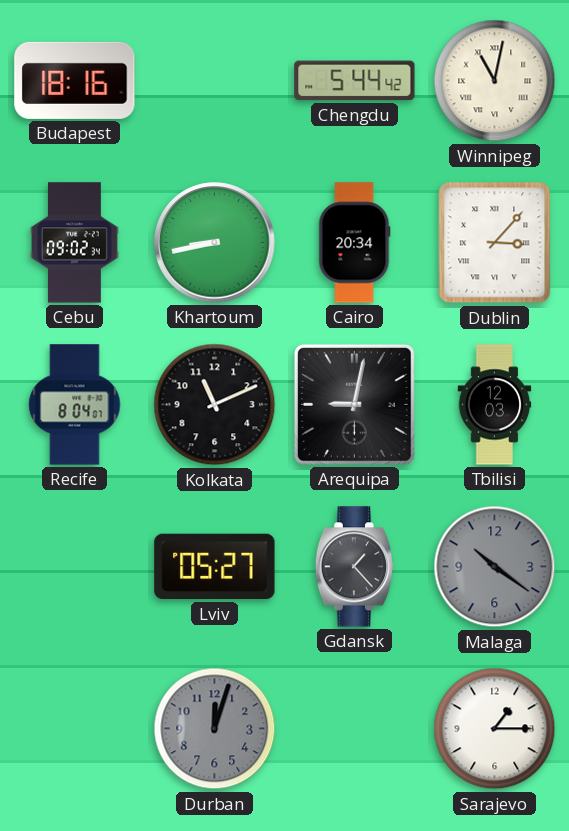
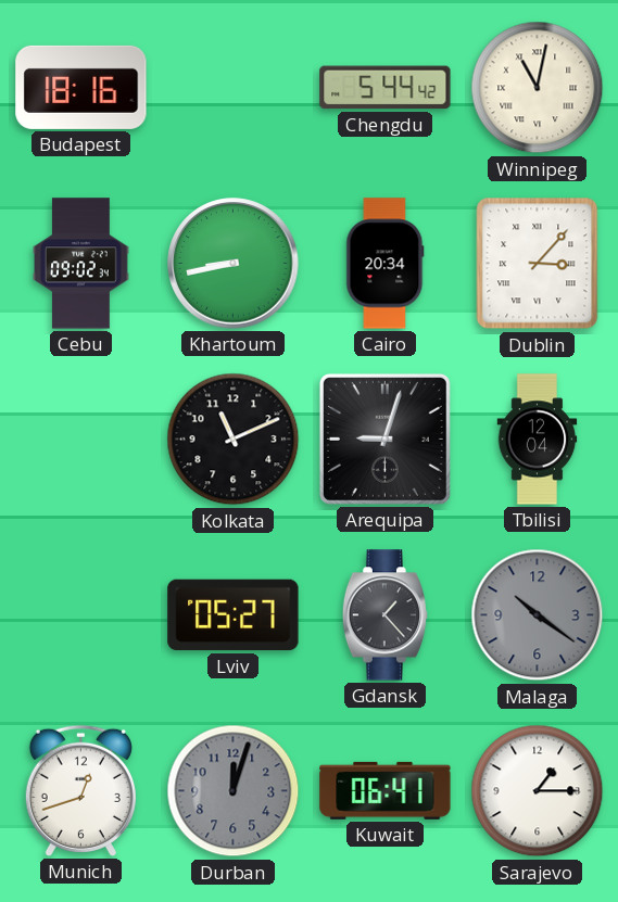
Recife: 8:04 -> none (75, 405)
Arequipa: 9:02 -> 9:03 (384, 439)
Tbilisi: 12:03 -> 12:04 (538, 440)
Munich: none -> 12:42 (80, 790)
Kuwait: none -> 06:41 (386, 790)
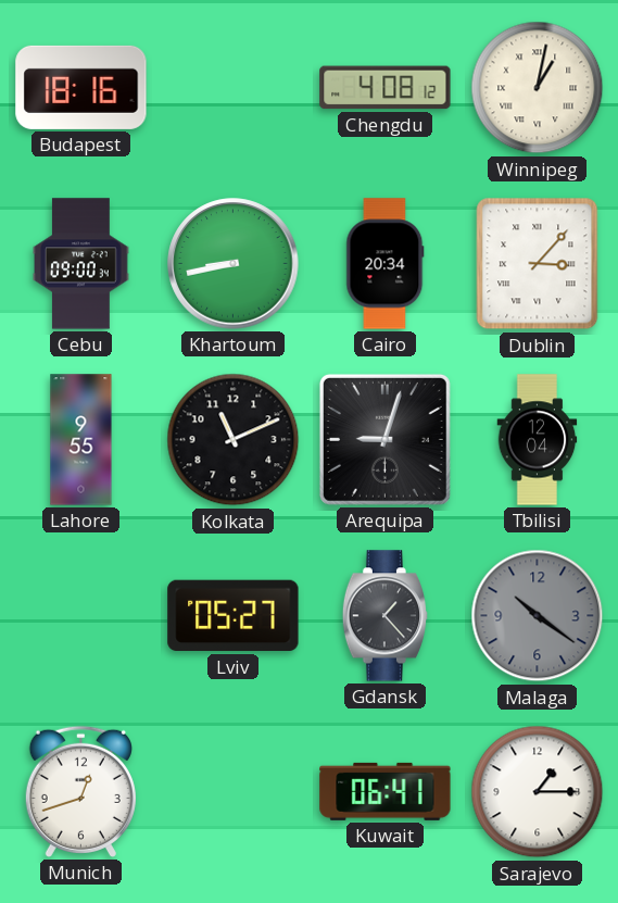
Chengdu: 5:44 -> 4:08 (386, 88)
Winnipeg: 11:02 -> 1:02 (538, 88)
Cebu: 09:02 -> 09:00 (81, 264)
Lahore: none -> 9:55 (81, 440)
Durban: 12:03 -> none (234, 791)
